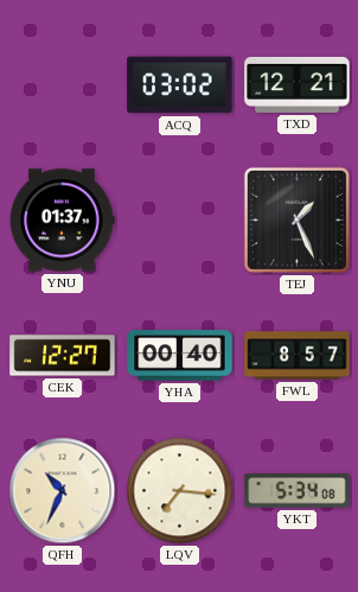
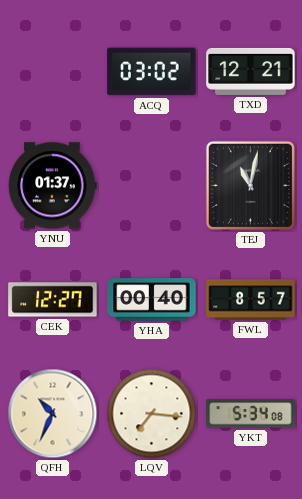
TEJ: 1:26 -> 11:02 (250, 185)
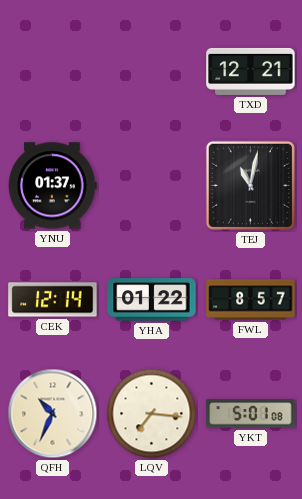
ACQ: 03:02 -> none (152, 72)
CEK: 12:27 -> 12:14 (53, 300)
YHA: 00:40 -> 01:22 (152, 300)
YKT: 5:34 -> 5:01 (251, 414)
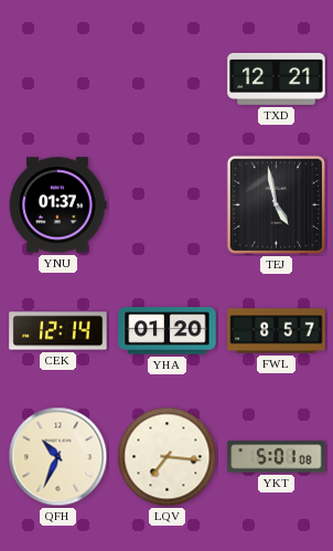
TEJ: 11:02 -> 4:58 (276, 204)
YHA: 01:22 -> 01:20 (168, 331)
